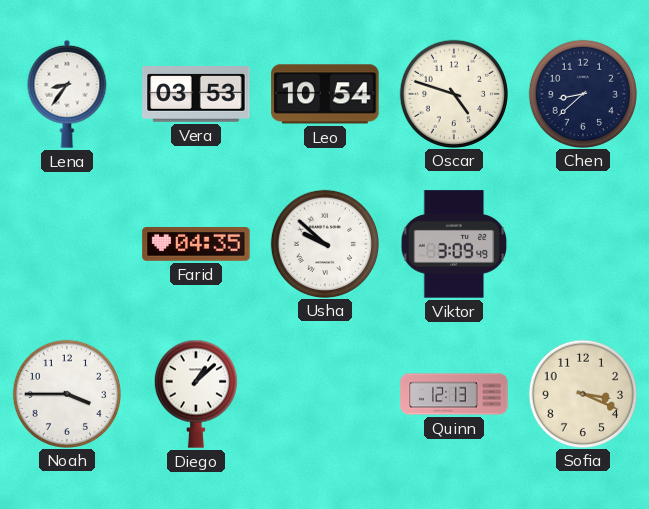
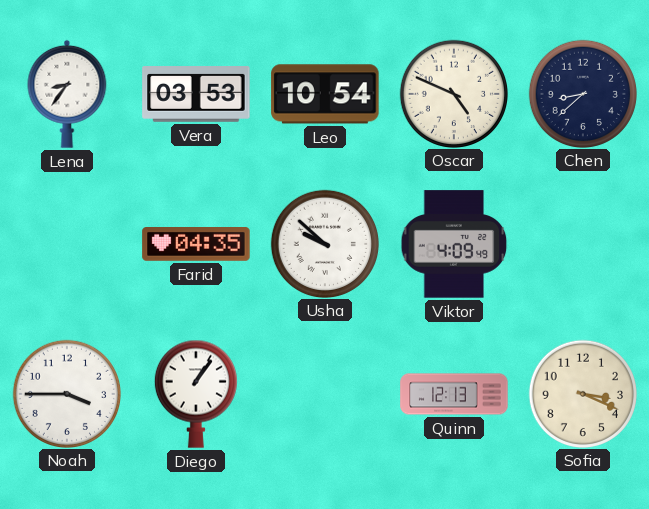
Oscar: 4:48 -> 4:49 (453, 93)
Viktor: 3:09 -> 4:09 (454, 244)
Diego: 1:08 -> 1:06 (196, 394)
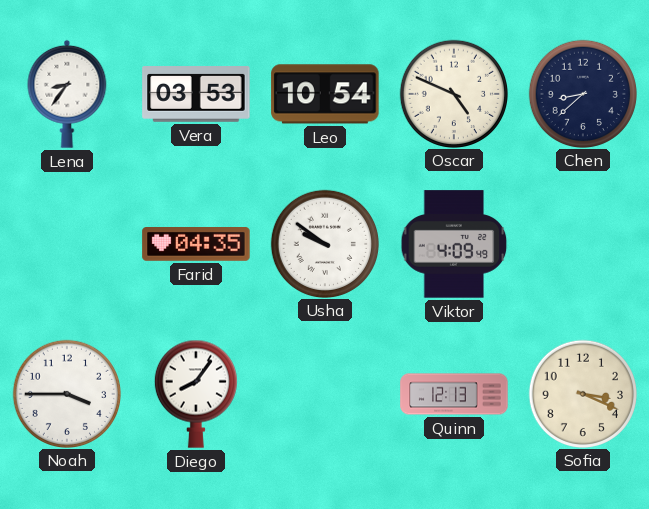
Usha: 9:52 -> 9:51 (324, 243)
Diego: 1:06 -> 8:06 (196, 394)
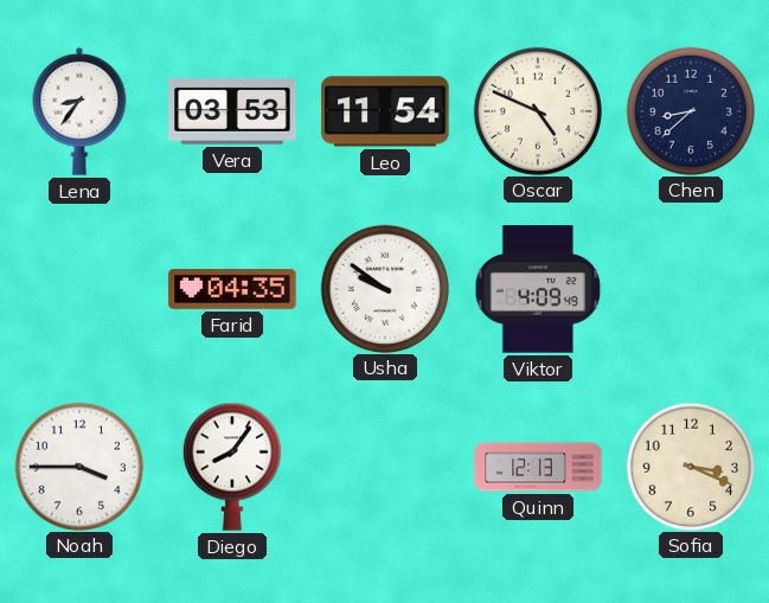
Leo: 10:54 -> 11:54 (385, 111)
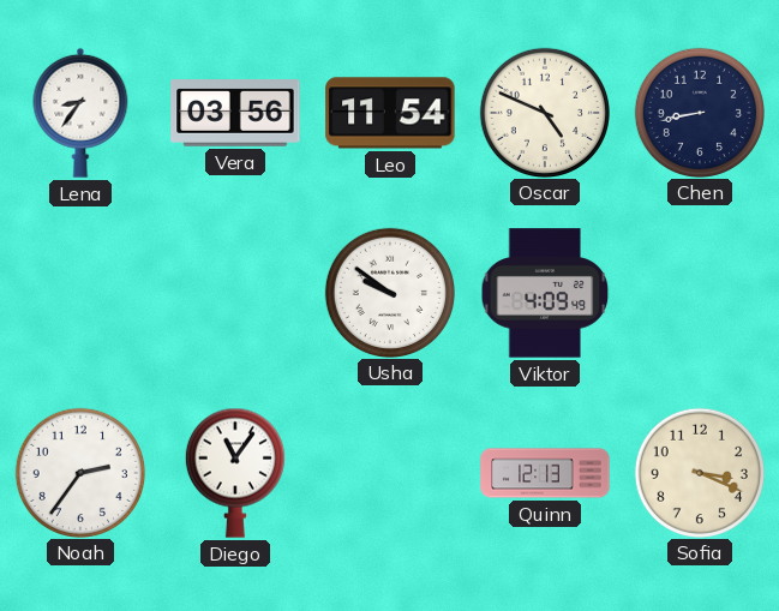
Vera: 03:53 -> 03:56 (235, 114)
Chen: 8:38 -> 8:43 (699, 112)
Farid: 04:35 -> none (232, 290)
Noah: 3:45 -> 2:36 (79, 472)
Diego: 8:06 -> 11:06 (235, 473)
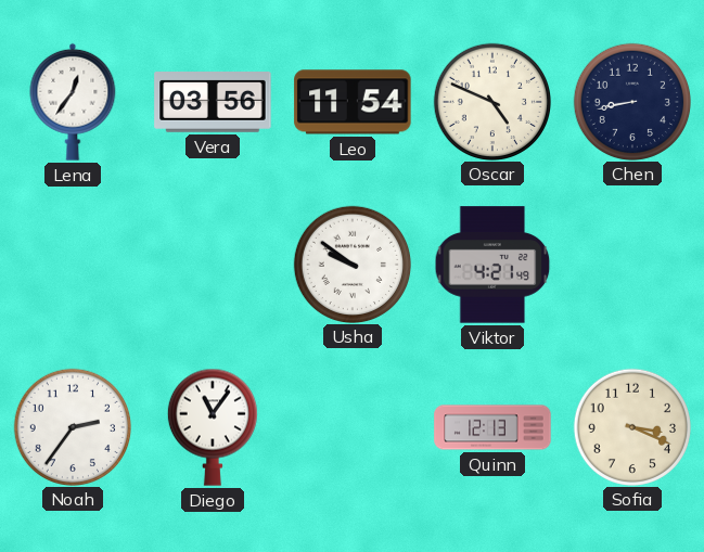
Lena: 8:36 -> 12:36 (73, 102)
Viktor: 4:09 -> 4:21 (492, 265)
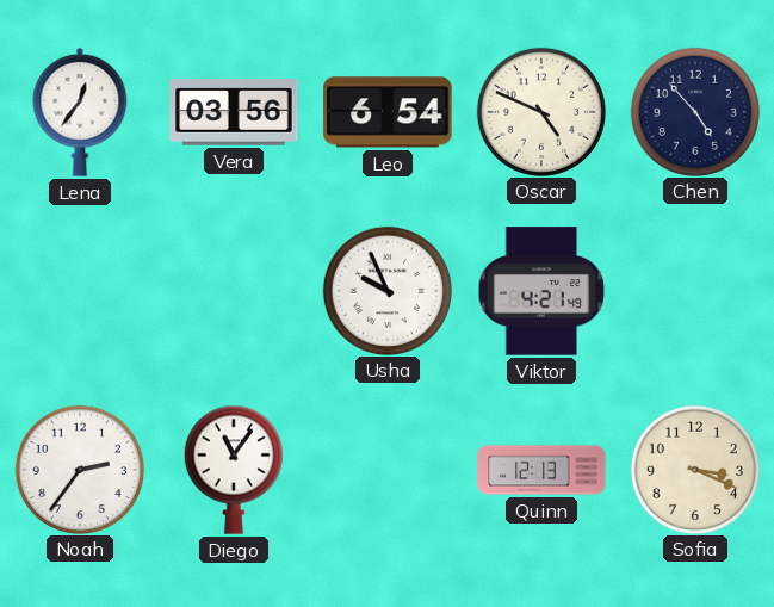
Leo: 11:54 -> 6:54 (388, 112)
Chen: 8:43 -> 4:53 (694, 111)
Usha: 9:51 -> 9:56 (386, 290)
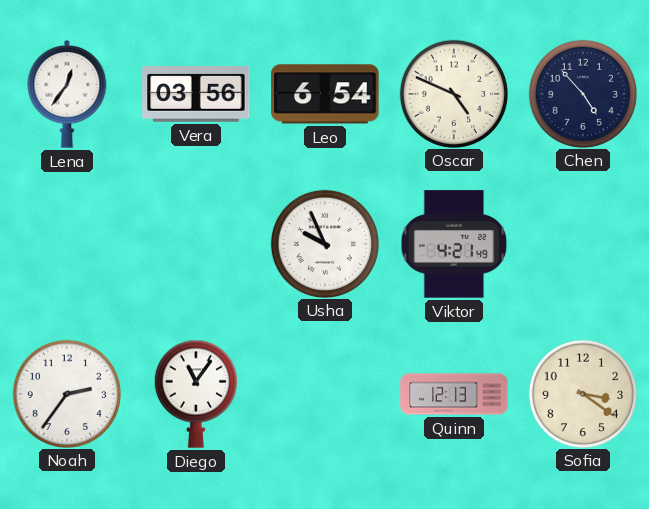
Sofia: 3:19 -> 3:21 (582, 393)
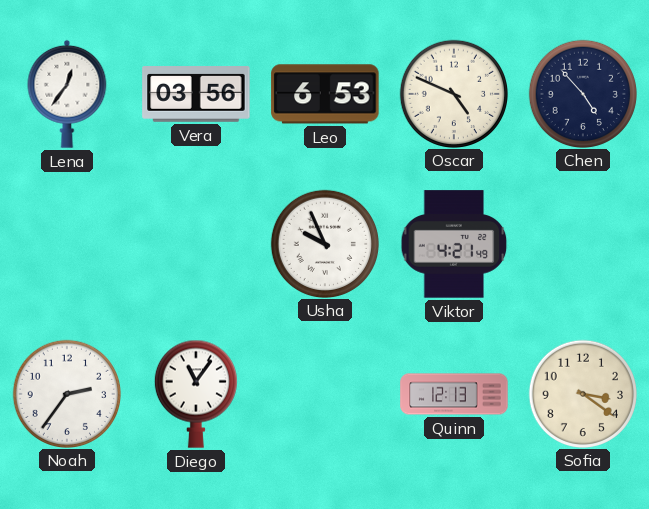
Leo: 6:54 -> 6:53 (325, 94)
